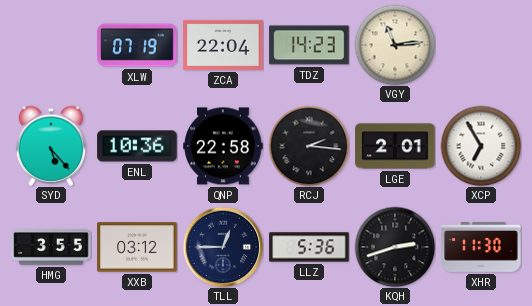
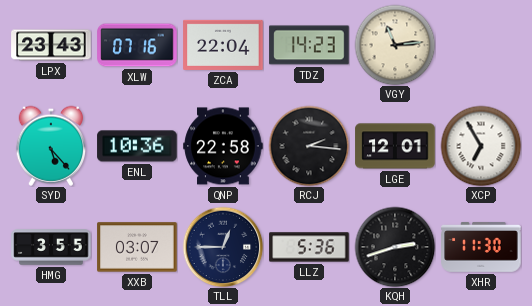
LPX: none -> 23:43 (51, 45)
XLW: 07:19 -> 07:16 (137, 45)
LGE: 2:01 -> 12:01 (395, 146)
XXB: 03:12 -> 03:07 (137, 247)
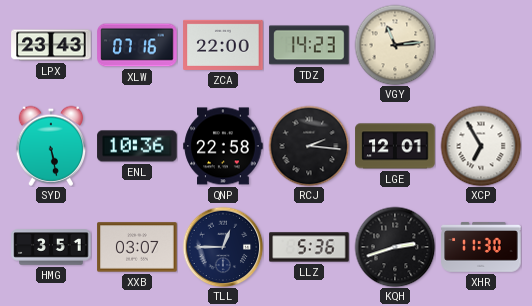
ZCA: 22:04 -> 22:00 (223, 45)
SYD: 5:23 -> 5:28 (51, 146)
HMG: 3:55 -> 3:51 (51, 247)
